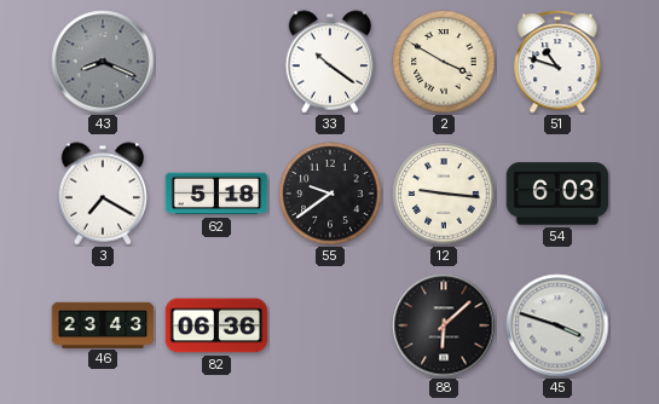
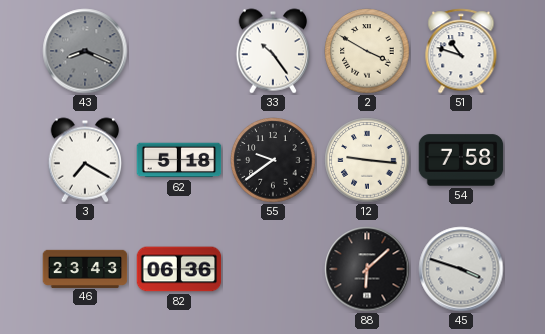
33: 10:21 -> 10:24 (273, 51)
54: 6:03 -> 7:58 (461, 160)
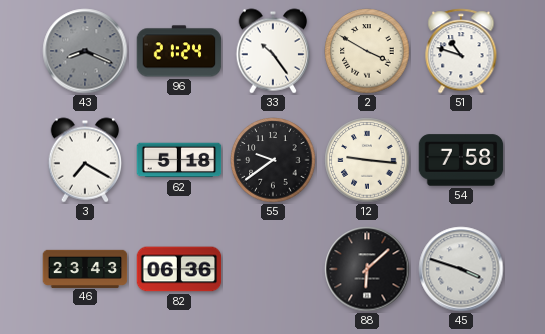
96: none -> 21:24 (179, 51)
